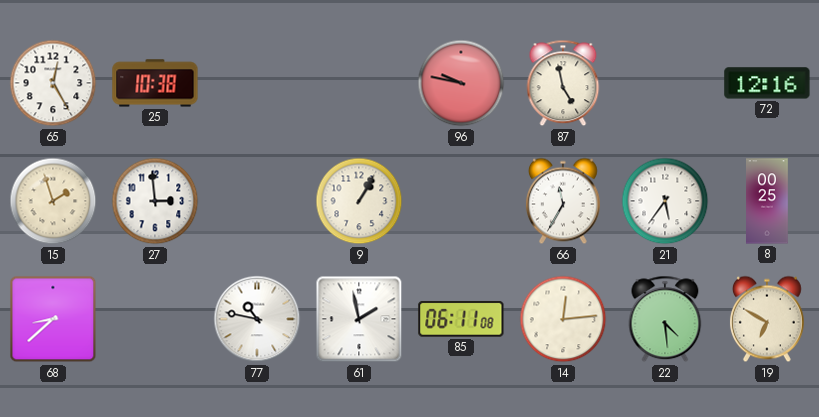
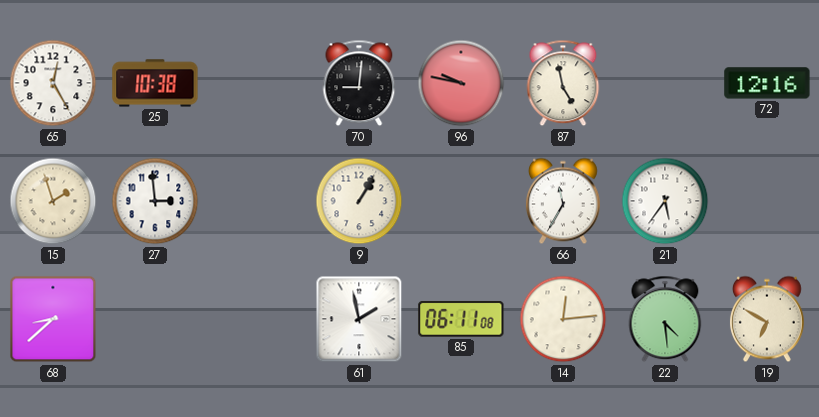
70: none -> 9:01 (359, 83)
8: 00:25 -> none (768, 201)
77: 10:47 -> none (257, 319)
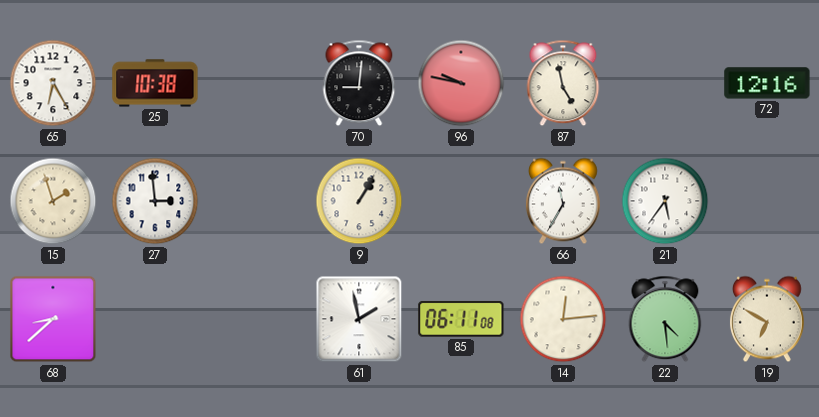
65: 12:25 -> 6:25 (53, 83)
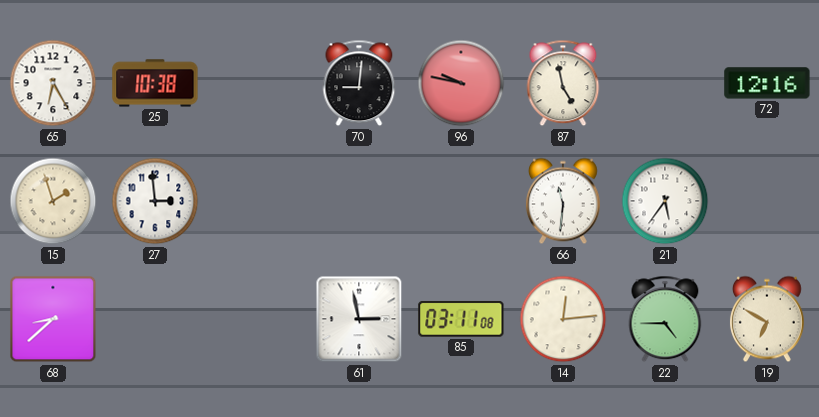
9: 1:05 -> none (359, 201)
66: 11:35 -> 11:31 (563, 201)
61: 1:58 -> 2:58 (359, 319)
85: 06:11 -> 03:11 (461, 319)
22: 4:29 -> 4:45 (665, 319)
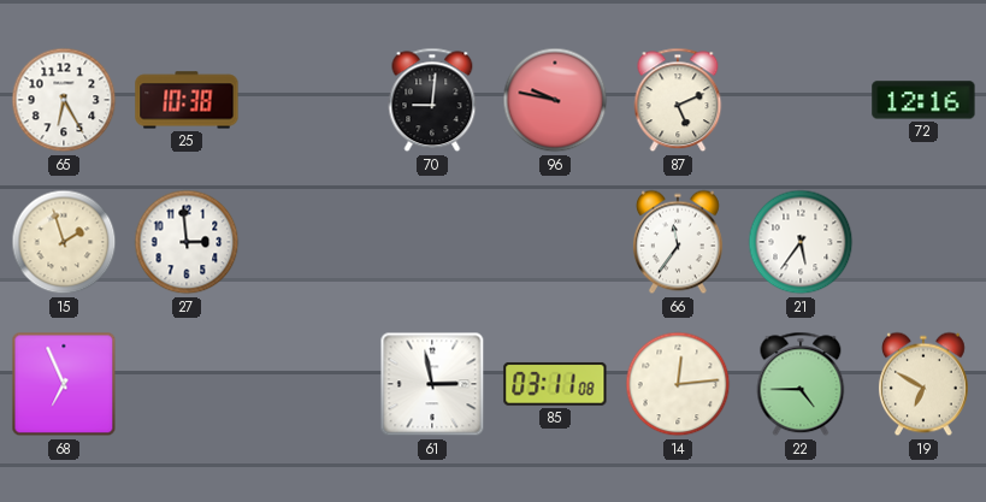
87: 4:58 -> 5:11 (678, 100)
66: 11:31 -> 11:36 (678, 242)
68: 8:38 -> 6:56 (64, 384)
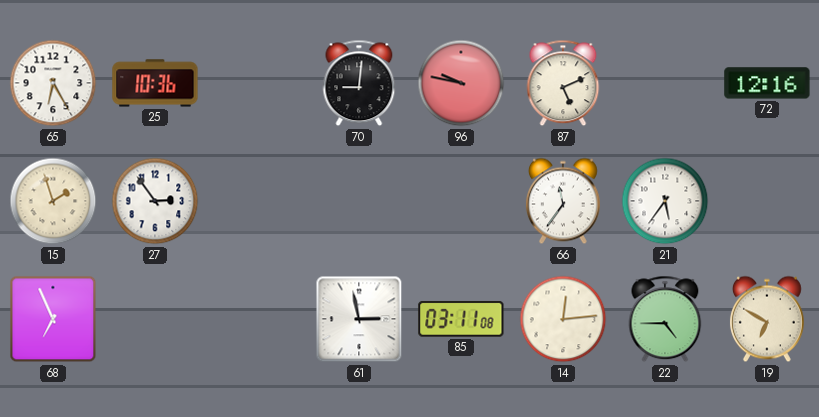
25: 10:38 -> 10:36 (155, 83)
27: 2:59 -> 2:54 (155, 201)
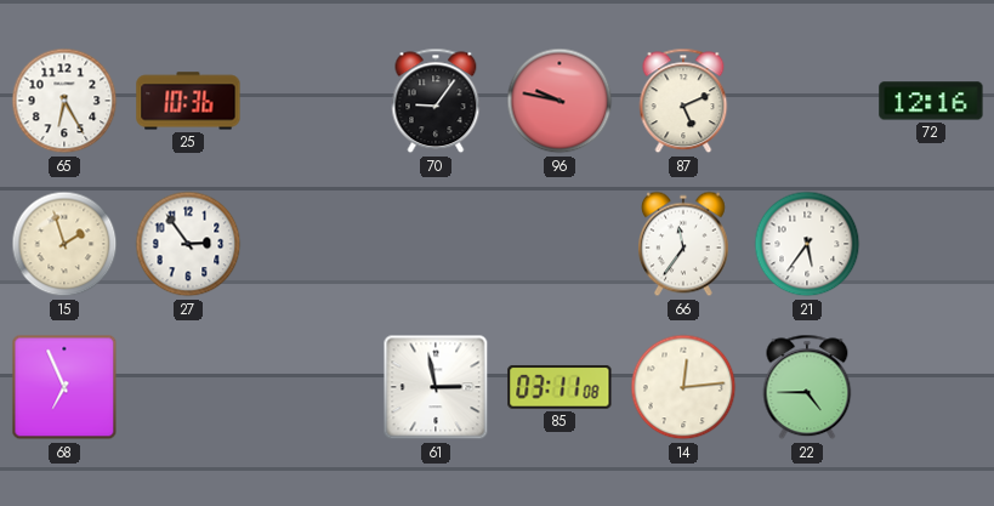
70: 9:01 -> 9:06 (436, 101)
19: 6:50 -> none (767, 319)
